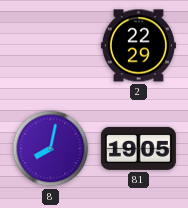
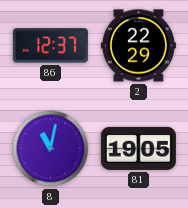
86: none -> 12:37 (50, 46)
8: 8:02 -> 11:02 (51, 149)
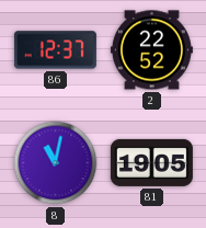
2: 22:29 -> 22:52 (151, 50)
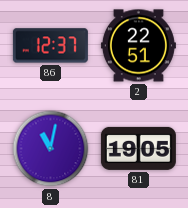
2: 22:52 -> 22:51 (138, 46)
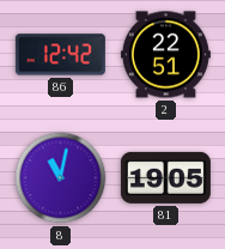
86: 12:37 -> 12:42 (60, 55)
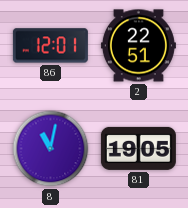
86: 12:42 -> 12:01 (50, 46)
